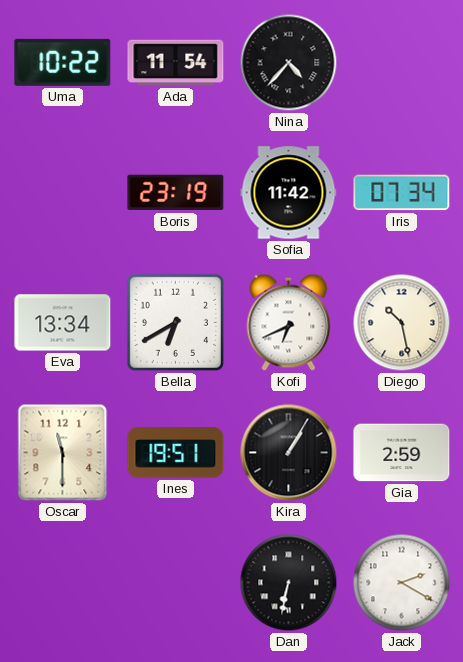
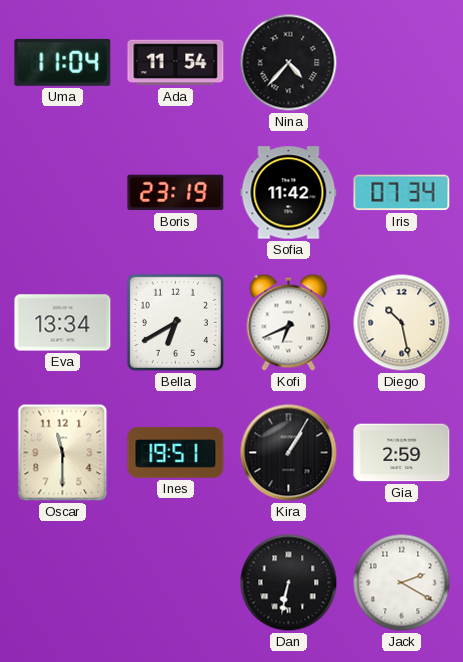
Uma: 10:22 -> 11:04 (63, 62)
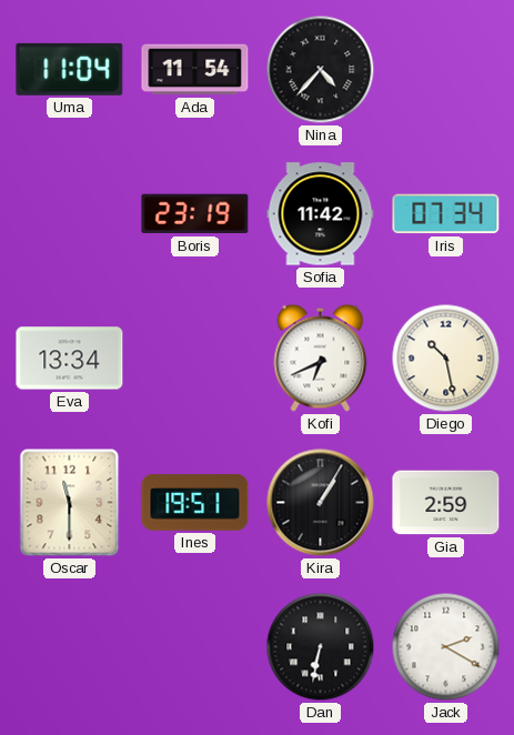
Bella: 6:40 -> none (175, 322)
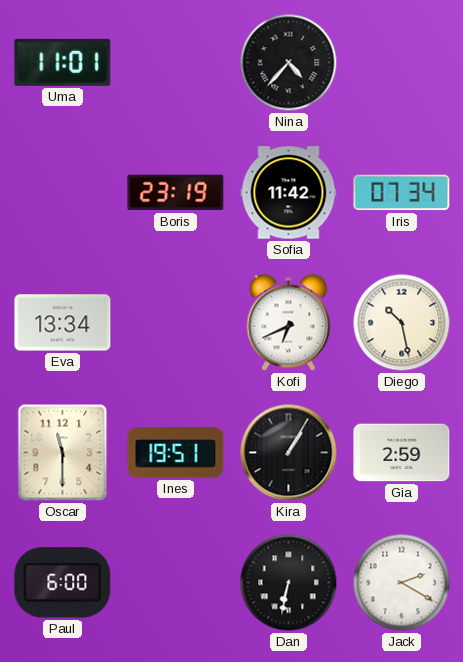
Uma: 11:04 -> 11:01 (63, 62)
Ada: 11:54 -> none (195, 70)
Paul: none -> 6:00 (63, 583)
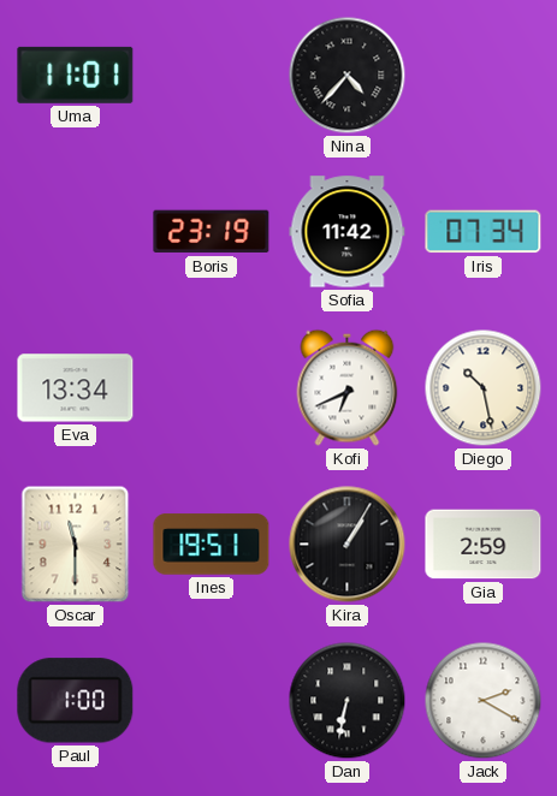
Paul: 6:00 -> 1:00 (76, 701)
